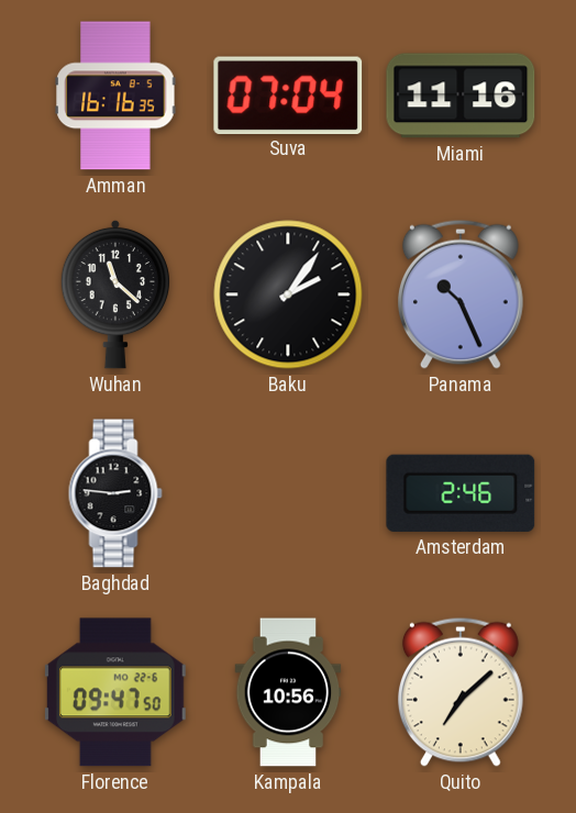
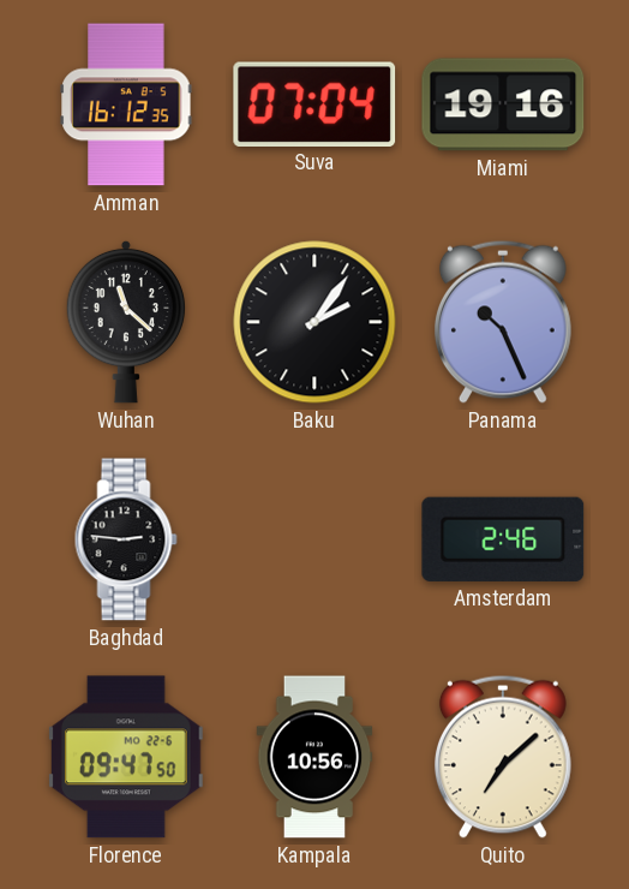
Amman: 16:16 -> 16:12 (126, 105)
Miami: 11:16 -> 19:16 (503, 105)
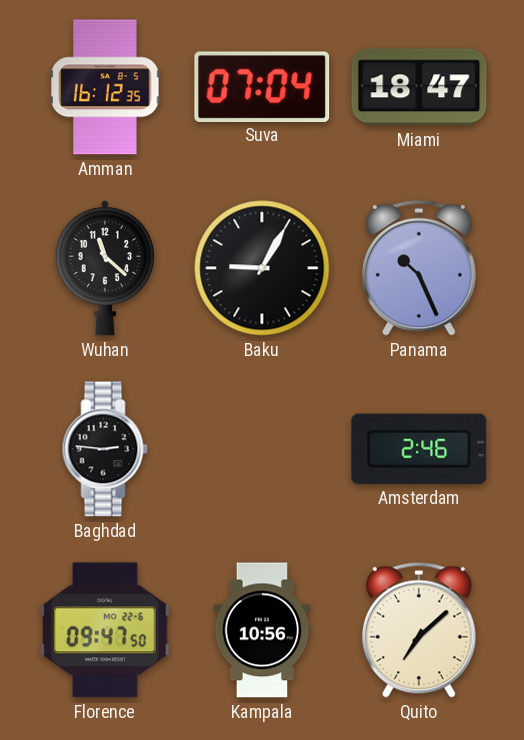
Miami: 19:16 -> 18:47 (419, 87)
Baku: 2:06 -> 9:05 (262, 268)
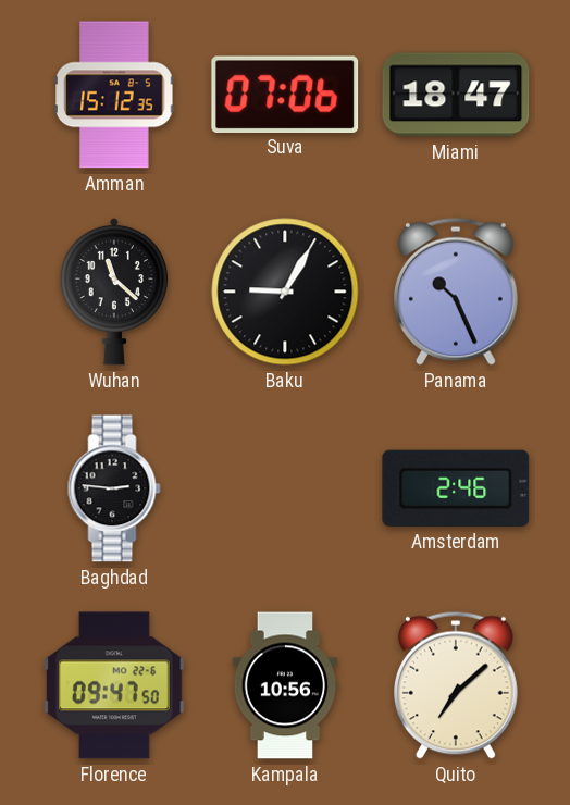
Amman: 16:12 -> 15:12 (114, 95)
Suva: 07:04 -> 07:06 (285, 94)
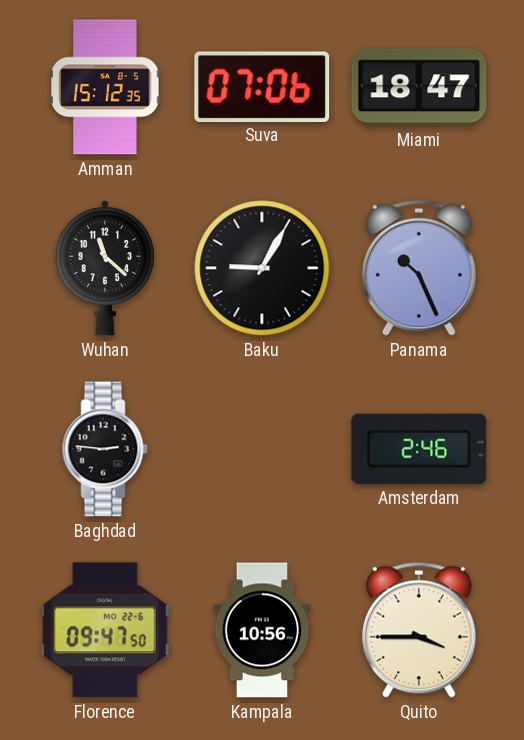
Quito: 7:08 -> 3:45 (419, 630)
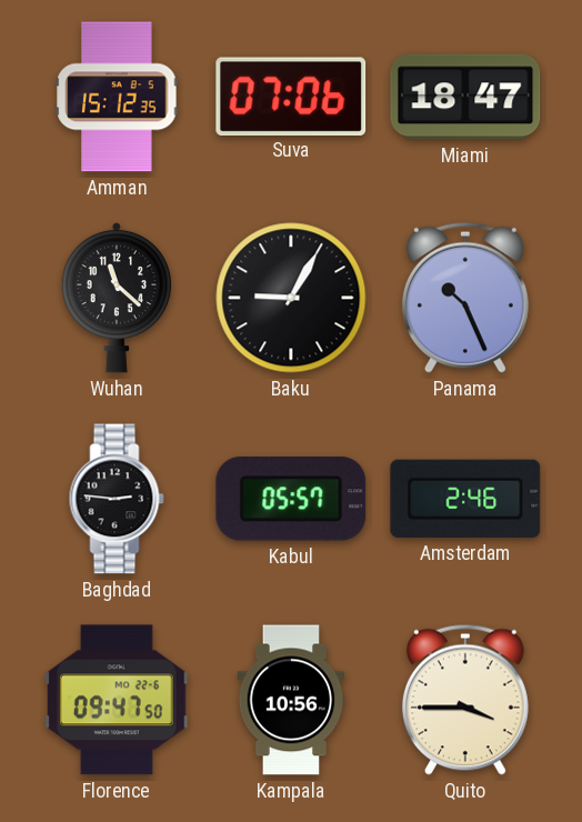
Kabul: none -> 05:57 (291, 500)
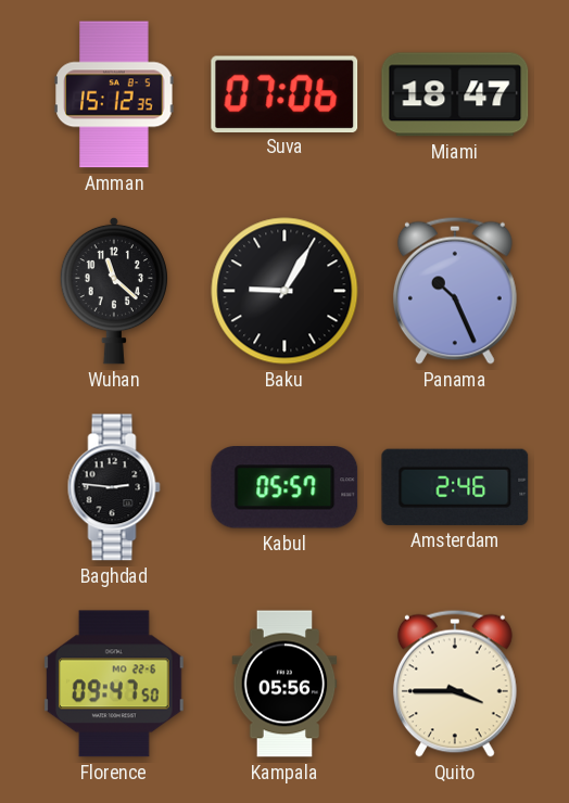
Kampala: 10:56 -> 05:56 (284, 684)
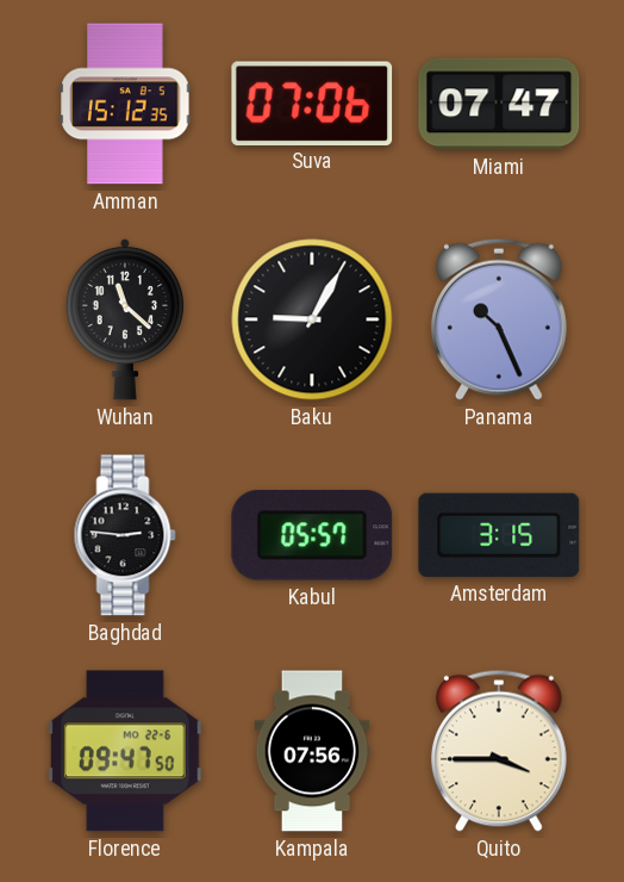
Miami: 18:47 -> 07:47 (499, 104)
Amsterdam: 2:46 -> 3:15 (499, 535)
Kampala: 05:56 -> 07:56 (312, 751)
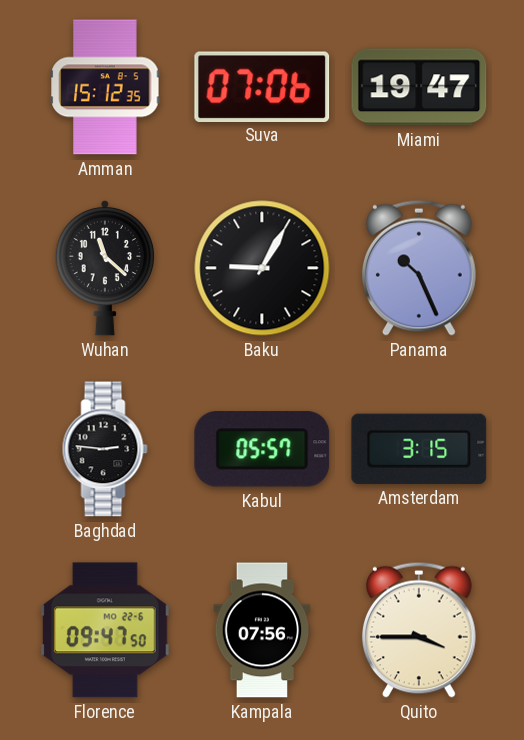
Miami: 07:47 -> 19:47 (419, 87)
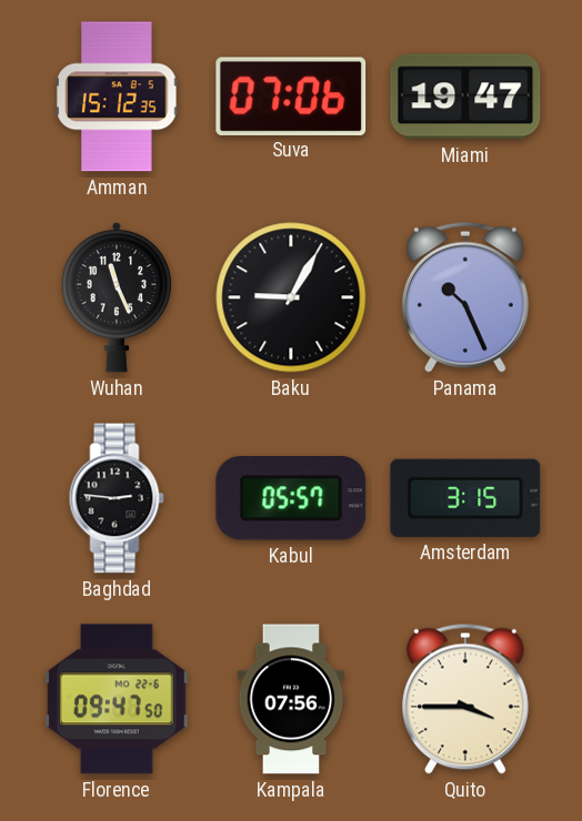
Wuhan: 11:22 -> 11:26 (116, 297)
